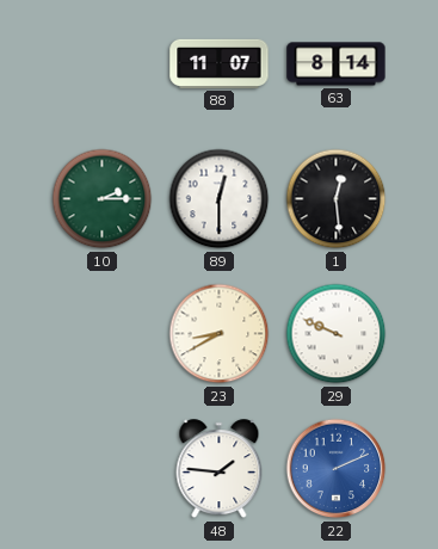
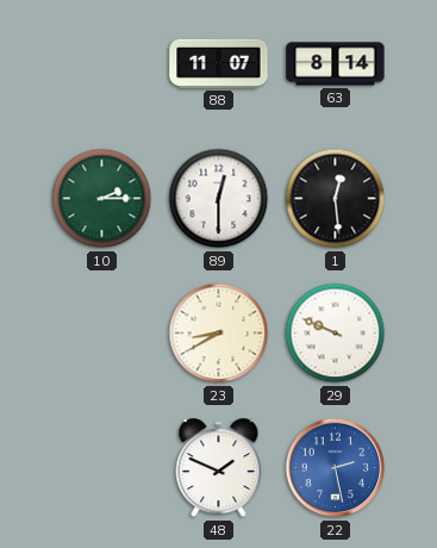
48: 1:46 -> 1:49 (219, 468)
22: 2:11 -> 2:28 (336, 468)
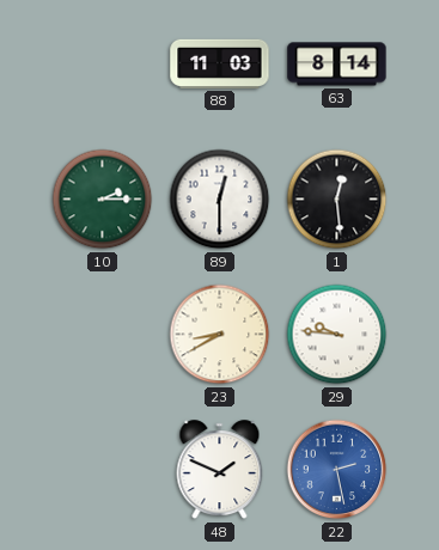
88: 11:07 -> 11:03 (220, 63)
29: 9:49 -> 9:46 (337, 335)
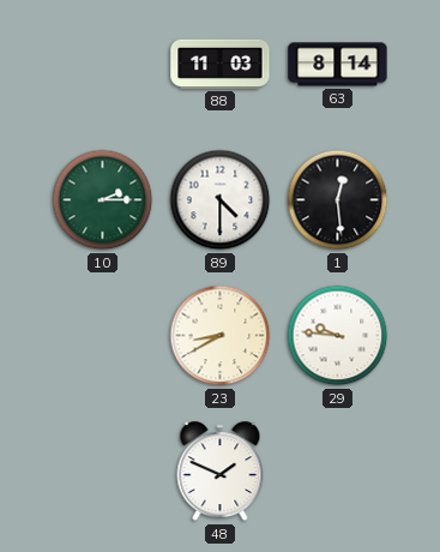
89: 12:30 -> 4:30 (221, 200)
22: 2:28 -> none (337, 470)
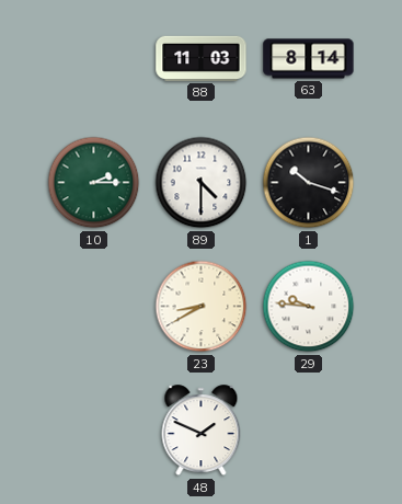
1: 12:29 -> 10:18 (309, 183)
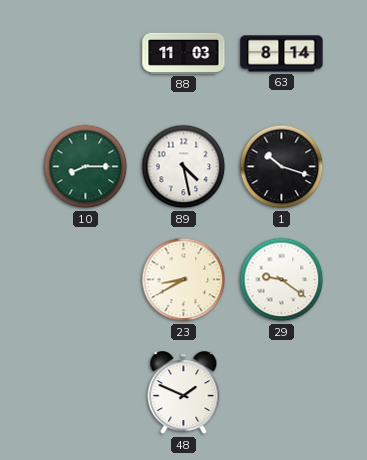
10: 2:15 -> 8:15 (86, 167)
89: 4:30 -> 4:28 (184, 167)
29: 9:46 -> 9:21 (282, 280)
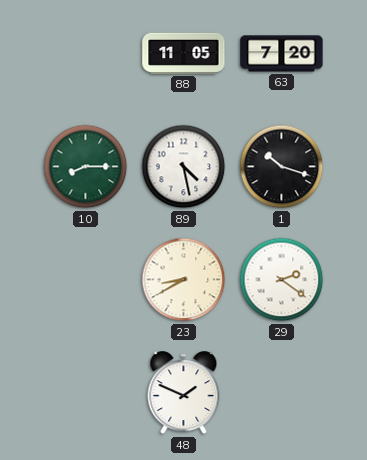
88: 11:03 -> 11:05 (184, 53)
63: 8:14 -> 7:20 (282, 54)
29: 9:21 -> 2:21 (282, 280)
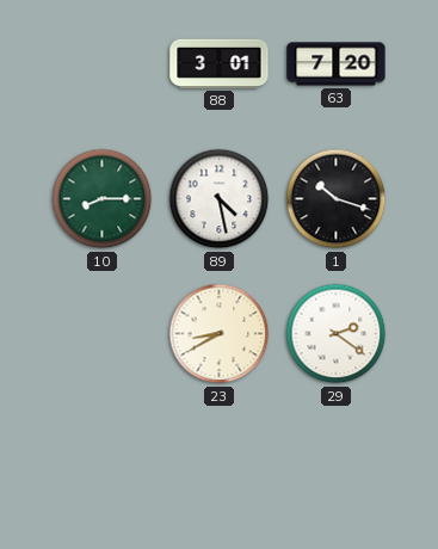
88: 11:05 -> 3:01 (220, 63)
48: 1:49 -> none (184, 393)
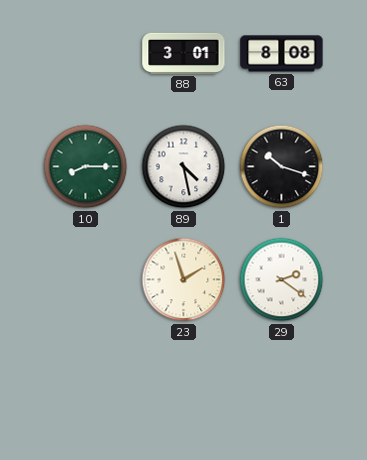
63: 7:20 -> 8:08 (282, 54)
23: 8:40 -> 1:57 (184, 280)
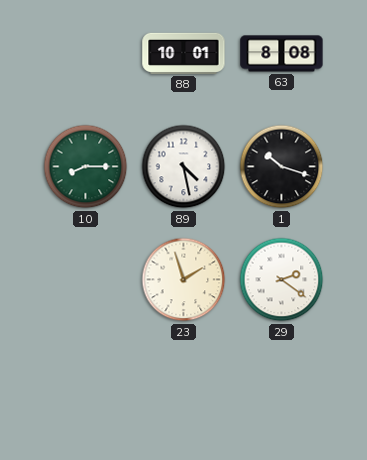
88: 3:01 -> 10:01 (184, 53)
